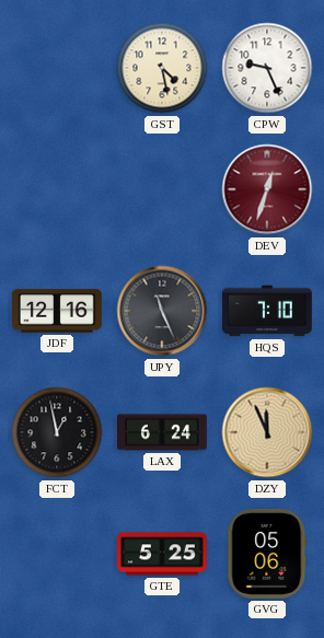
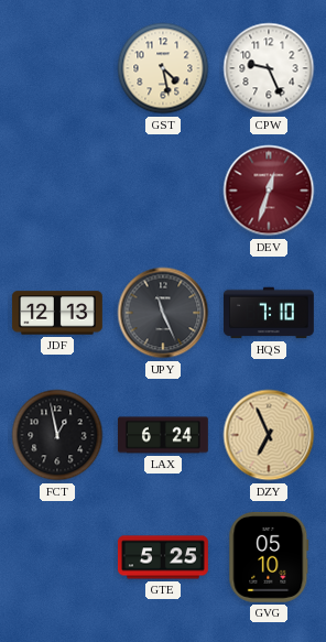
JDF: 12:16 -> 12:13 (57, 313)
DZY: 11:56 -> 6:56 (269, 435)
GVG: 05:06 -> 05:10 (269, 557)
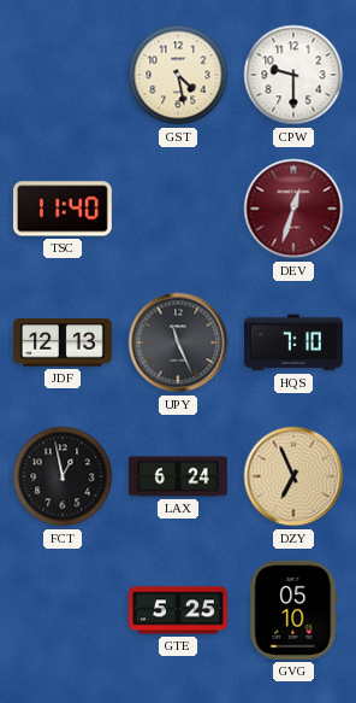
CPW: 9:26 -> 9:30 (293, 75)
TSC: none -> 11:40 (63, 209)
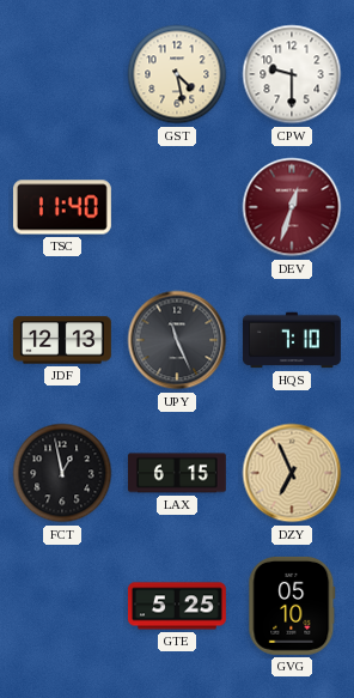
LAX: 6:24 -> 6:15 (177, 473)
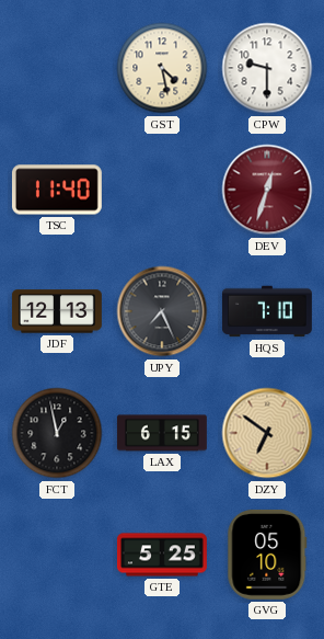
UPY: 11:26 -> 7:26 (162, 311)
DZY: 6:56 -> 6:51 (267, 433)
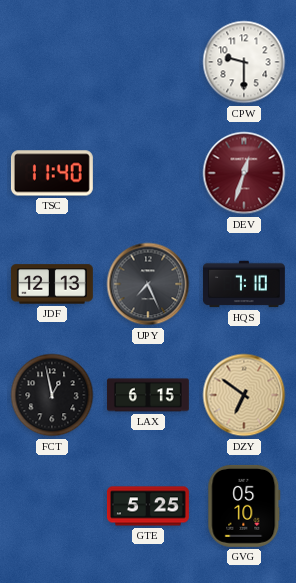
GST: 4:28 -> none (162, 68)
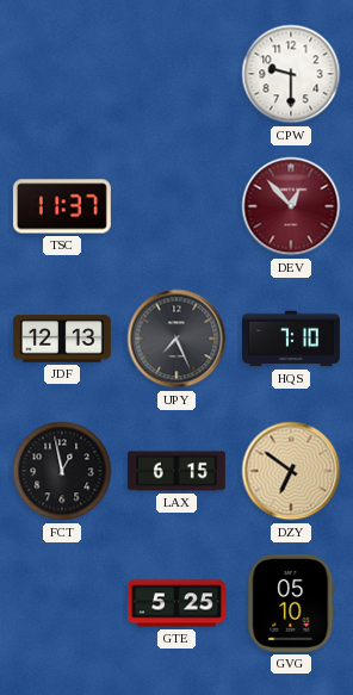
TSC: 11:40 -> 11:37 (62, 206)
DEV: 12:33 -> 12:53 (291, 206)
